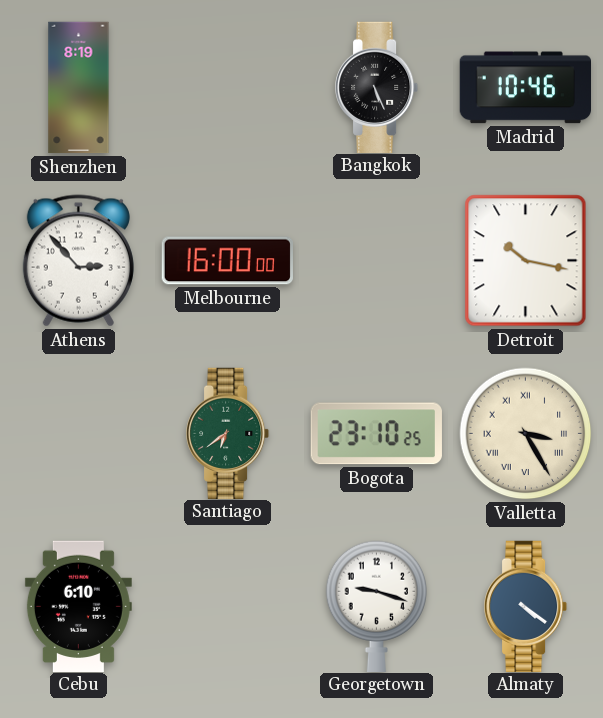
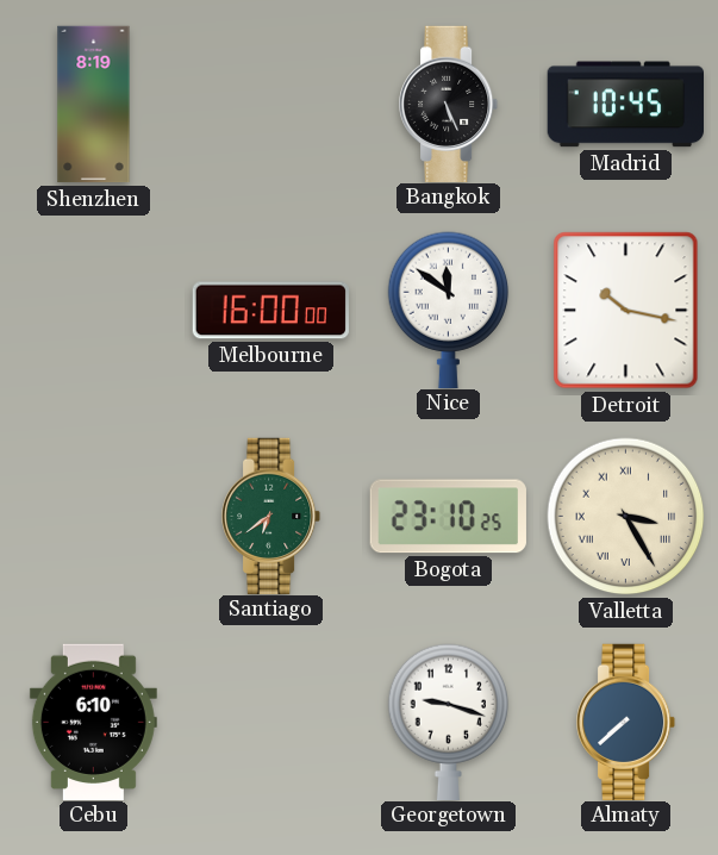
Madrid: 10:46 -> 10:45 (625, 105)
Athens: 2:53 -> none (78, 261)
Nice: none -> 11:51 (449, 310)
Almaty: 4:21 -> 7:38 (628, 722)
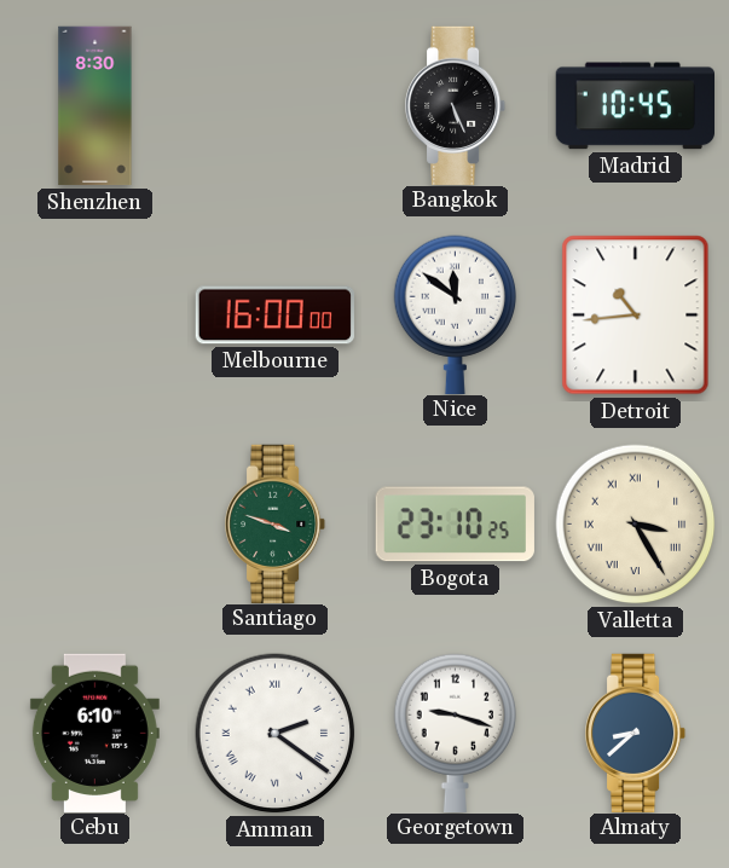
Shenzhen: 8:19 -> 8:30 (96, 106)
Detroit: 10:17 -> 10:44 (636, 316)
Santiago: 6:39 -> 3:48 (277, 523)
Amman: none -> 2:21 (276, 734)
Almaty: 7:38 -> 8:38 (637, 733)
